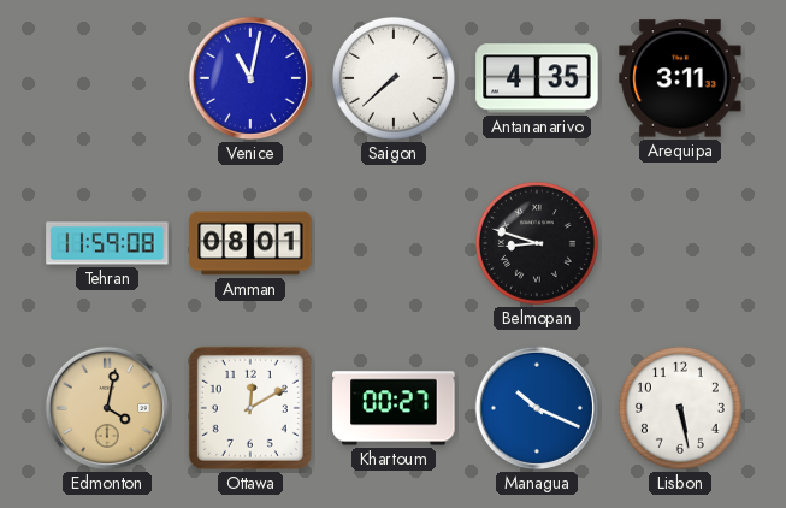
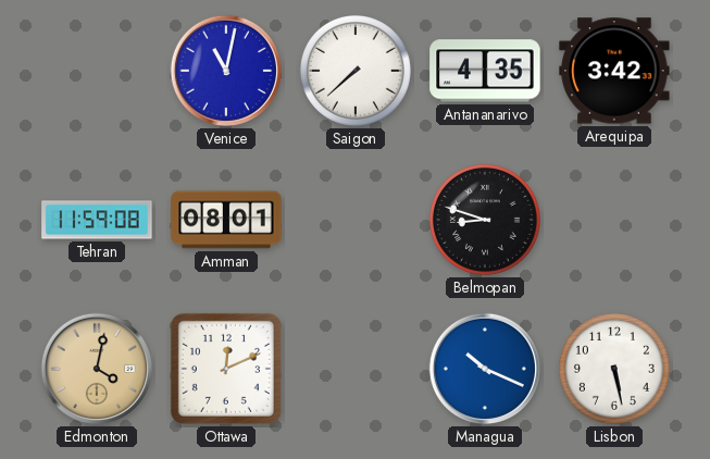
Arequipa: 3:11 -> 3:42 (614, 71)
Ottawa: 12:10 -> 12:11 (226, 369)
Khartoum: 00:27 -> none (394, 408)
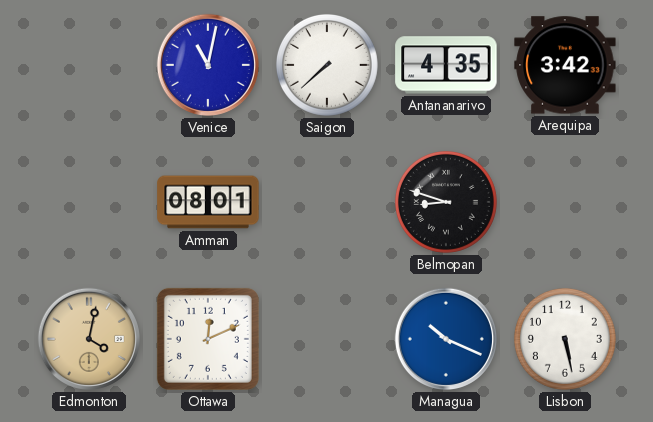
Tehran: 11:59 -> none (97, 220)
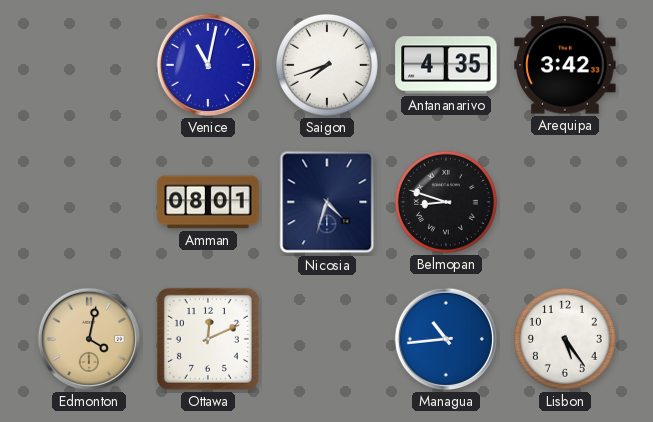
Saigon: 7:38 -> 7:42 (327, 65)
Nicosia: none -> 4:33 (327, 202)
Managua: 10:19 -> 10:44 (446, 339)
Lisbon: 5:28 -> 5:24 (565, 339)
